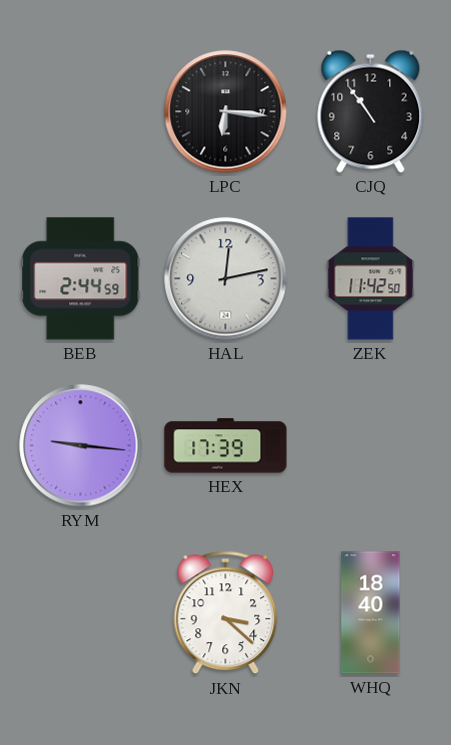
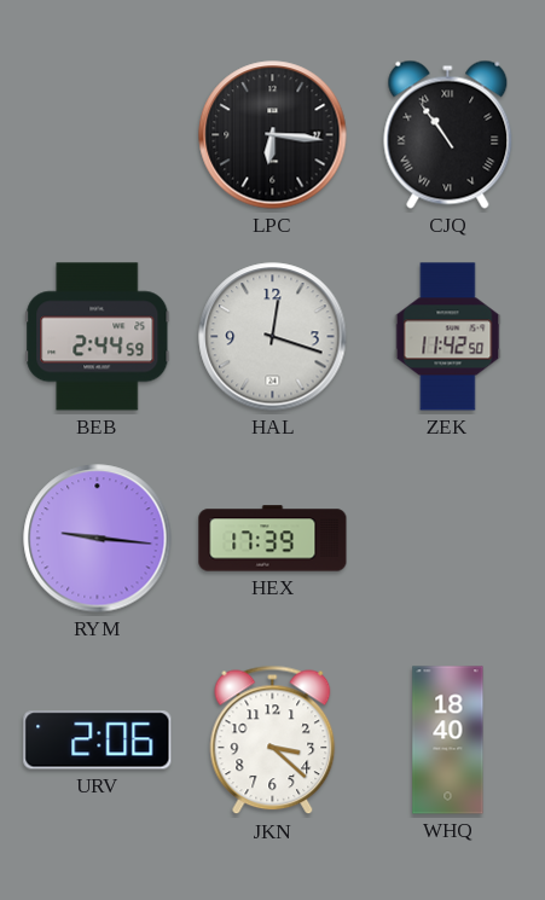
CJQ numerals: Arabic -> Roman (448, 134)
HAL: 12:13 -> 12:18 (273, 337)
URV: none -> 2:06 (98, 741)
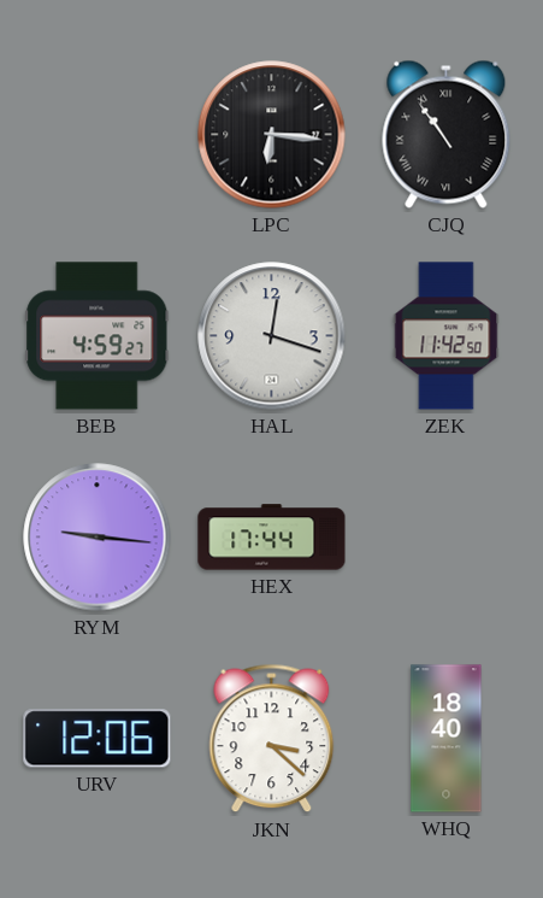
BEB: 2:44 -> 4:59 (98, 336)
HEX: 17:39 -> 17:44 (272, 538)
URV: 2:06 -> 12:06 (98, 739)
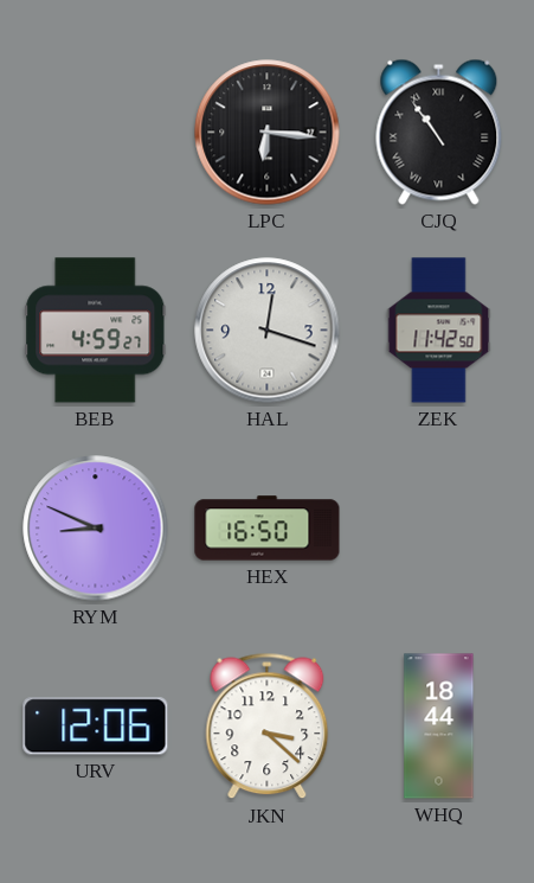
RYM: 9:16 -> 8:49 (96, 529)
HEX: 17:44 -> 16:50 (268, 529)
WHQ: 18:40 -> 18:44 (439, 727)
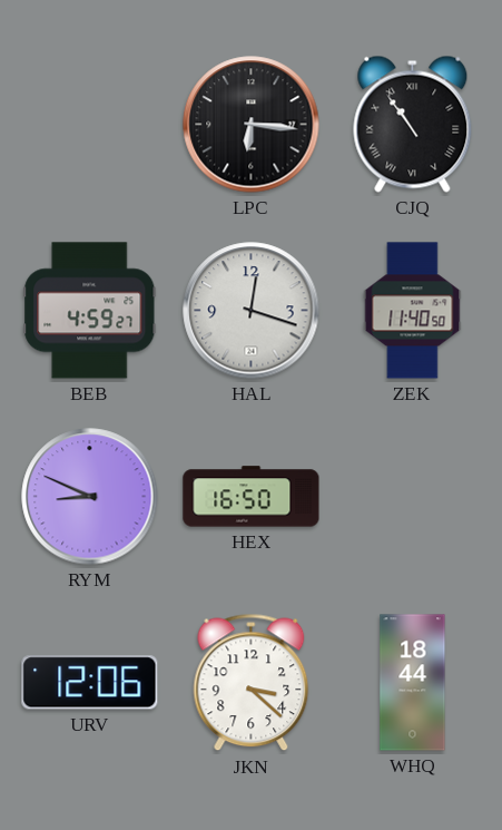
ZEK: 11:42 -> 11:40 (413, 311)
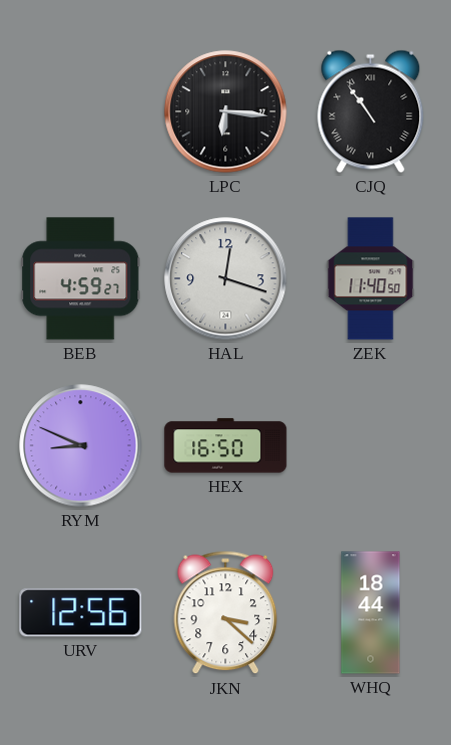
URV: 12:06 -> 12:56 (81, 613)
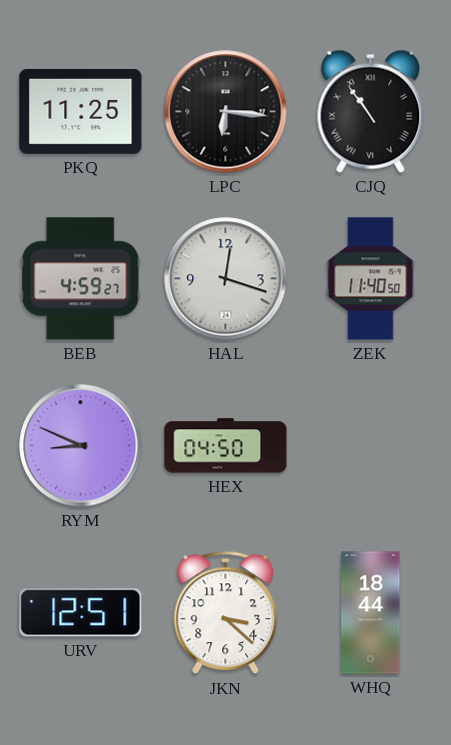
PKQ: none -> 11:25 (81, 111)
HEX: 16:50 -> 04:50 (226, 446)
URV: 12:56 -> 12:51 (81, 613)
